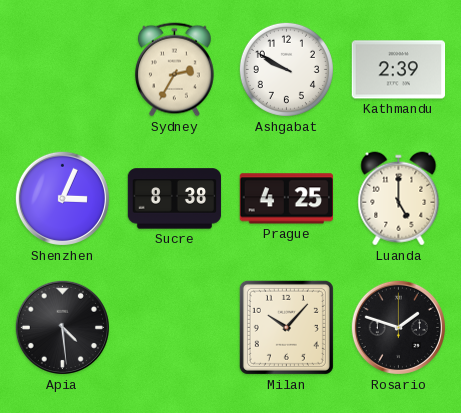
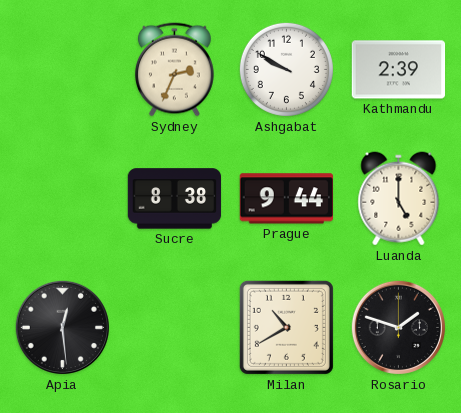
Sydney: 2:35 -> 2:34 (174, 70)
Shenzhen: 3:04 -> none (62, 198)
Prague: 4:25 -> 9:44 (286, 199)
Apia: 4:29 -> 12:29 (62, 327)
Milan: 10:07 -> 10:40 (286, 327)
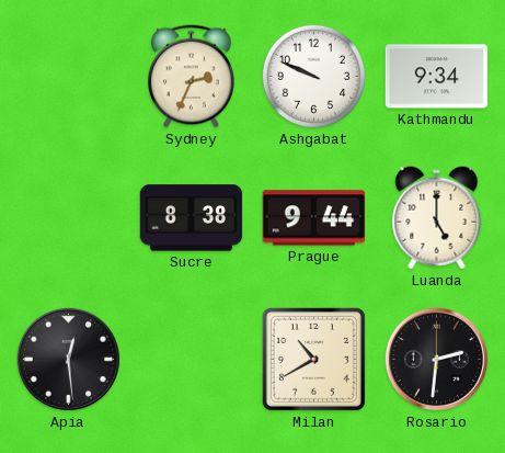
Ashgabat: 9:50 -> 9:49 (313, 76)
Kathmandu: 2:39 -> 9:34 (437, 77)
Rosario: 1:48 -> 2:31 (436, 359)
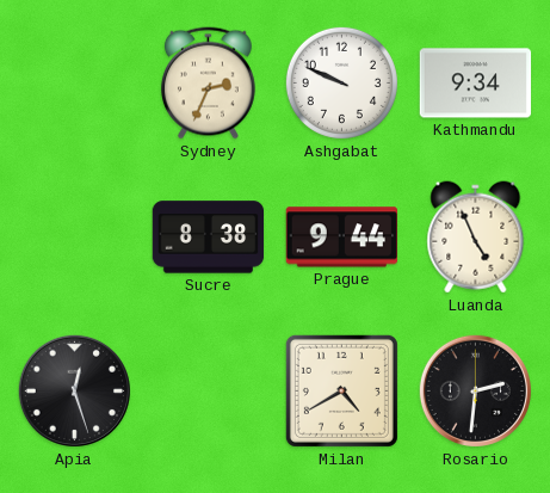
Luanda: 5:00 -> 4:56 (476, 238)
Apia: 12:29 -> 12:27 (74, 390)
Milan: 10:40 -> 4:40 (341, 390)
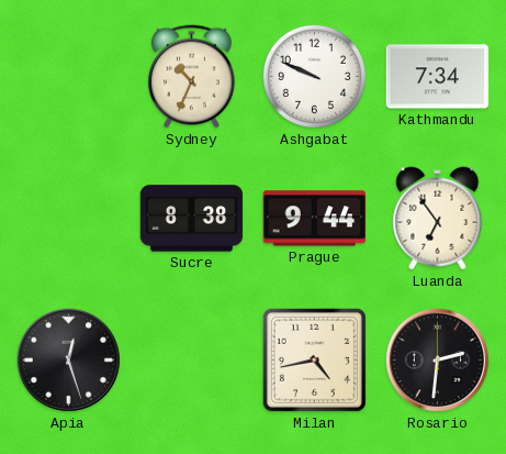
Sydney: 2:34 -> 10:34 (191, 77)
Kathmandu: 9:34 -> 7:34 (438, 77)
Luanda: 4:56 -> 6:54 (438, 219)
Milan: 4:40 -> 4:43 (314, 359)
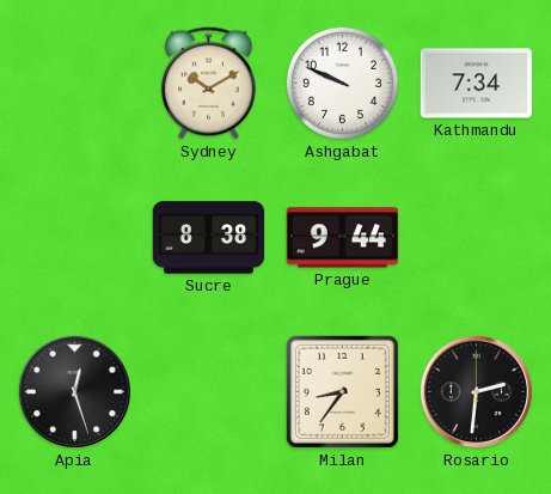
Sydney: 10:34 -> 10:10 (208, 84)
Luanda: 6:54 -> none (438, 219)
Milan: 4:43 -> 8:36 (342, 391)
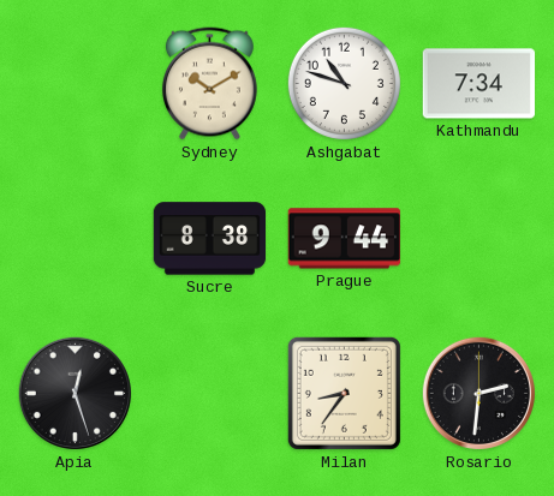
Ashgabat: 9:49 -> 10:48 (344, 83)
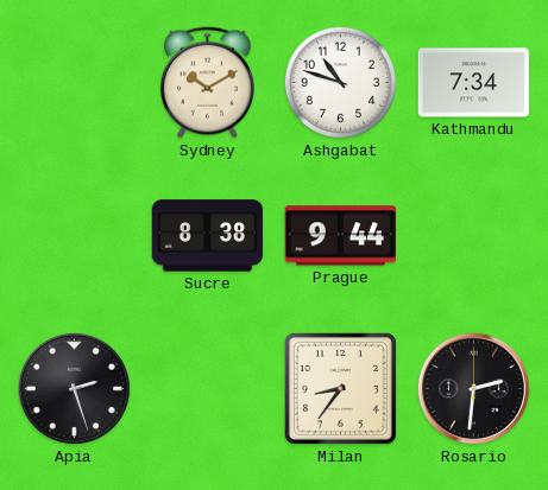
Apia: 12:27 -> 2:27 (74, 388)
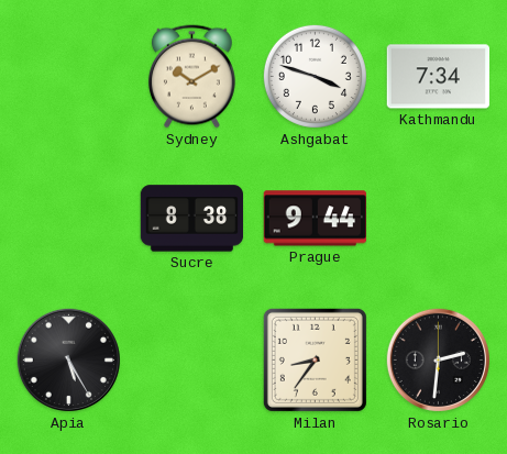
Ashgabat: 10:48 -> 3:48 (315, 76)
Apia: 2:27 -> 5:25 (68, 359)
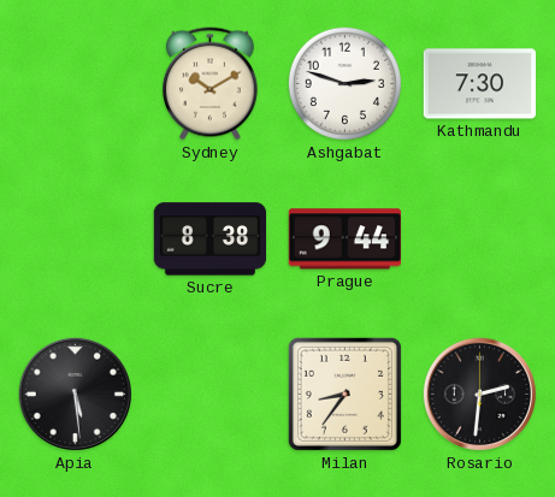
Ashgabat: 3:48 -> 2:48 (344, 83)
Kathmandu: 7:34 -> 7:30 (480, 84)
Apia: 5:25 -> 5:29 (75, 394)
